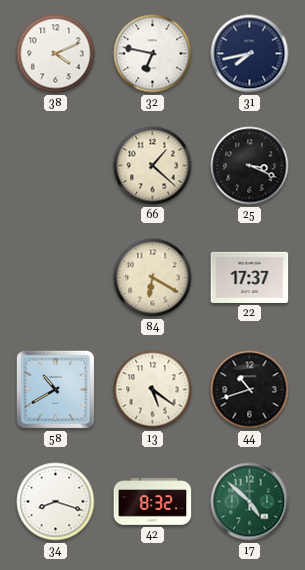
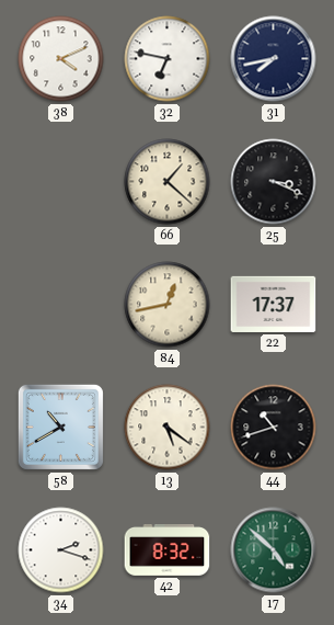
84: 6:20 -> 12:43 (168, 305)
34: 8:18 -> 2:18 (61, 550)
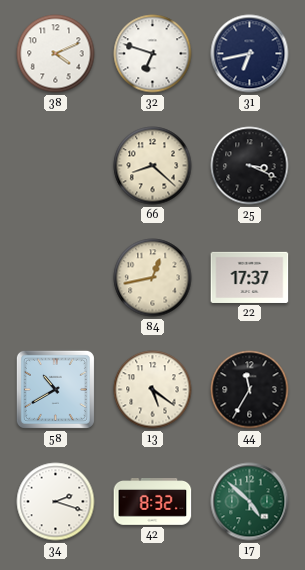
32: 6:47 -> 6:48 (153, 54)
31: 7:43 -> 6:43 (250, 54)
66: 1:22 -> 8:22 (153, 166)
44: 10:42 -> 11:35 (250, 390)
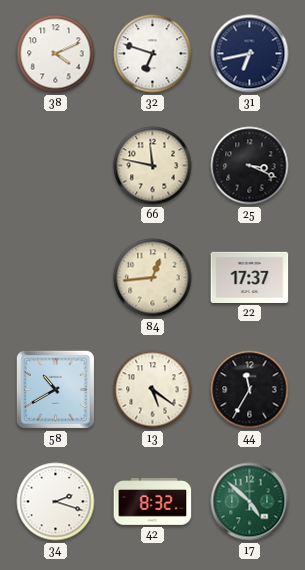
66: 8:22 -> 11:47 (153, 166)
84: 12:43 -> 12:44 (153, 278)
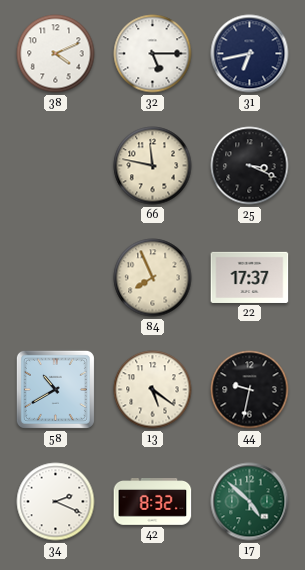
32: 6:48 -> 5:15 (153, 54)
84: 12:44 -> 7:56 (153, 278)
44: 11:35 -> 9:32 (250, 390)
34: 2:18 -> 2:19 (56, 502)
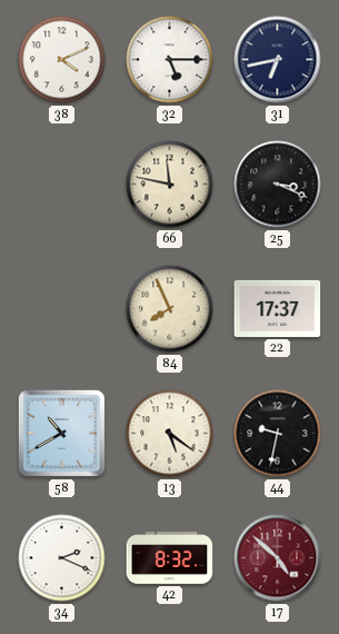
17 dial: green -> burgundy (278, 558)
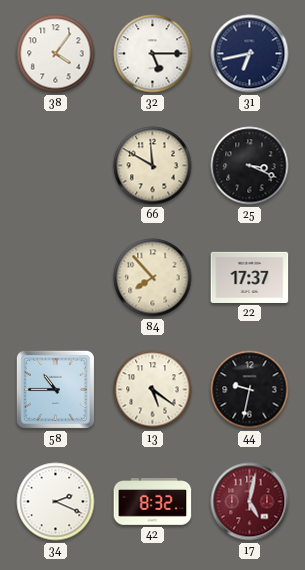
38: 4:11 -> 4:06 (56, 54)
66: 11:47 -> 11:50 (153, 166)
84: 7:56 -> 7:53 (153, 278)
58: 10:40 -> 10:45 (55, 389)
17: 4:52 -> 5:02 (250, 502)
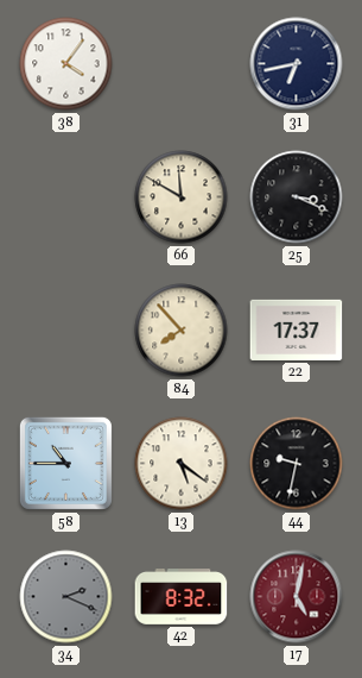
32: 5:15 -> none (153, 54)
34 dial: white -> grey (66, 597)
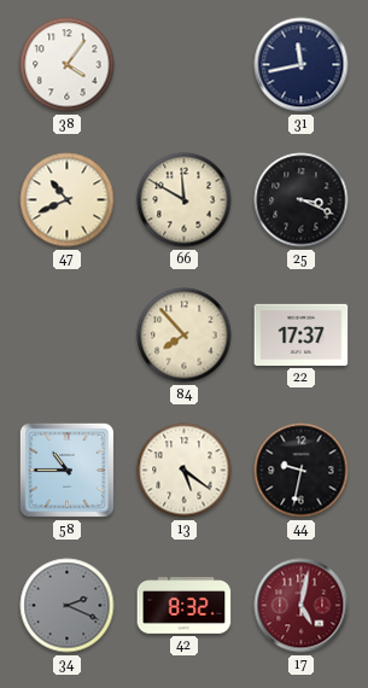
31: 6:43 -> 11:43 (302, 65)
47: none -> 10:41 (68, 200)
